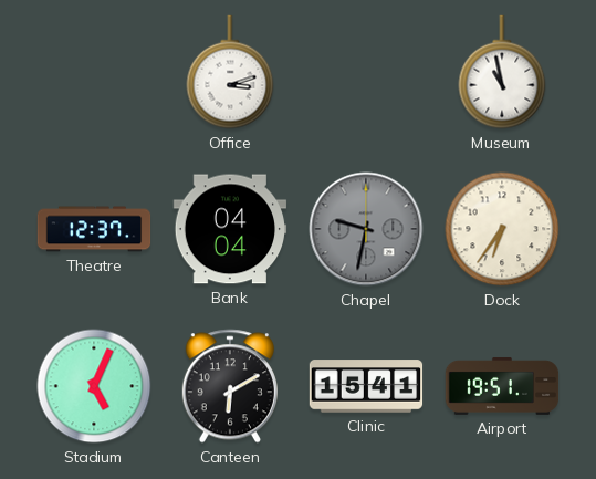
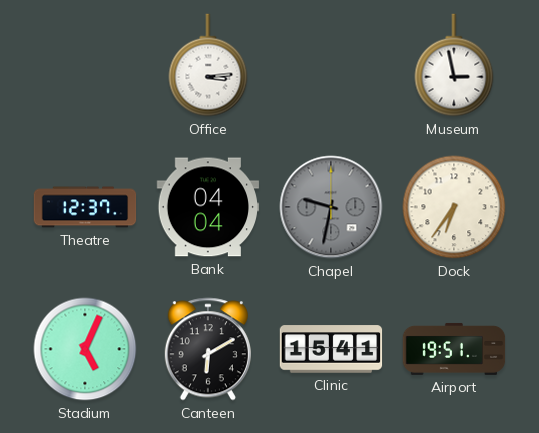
Office: 3:12 -> 3:14 (208, 65)
Museum: 10:58 -> 2:58 (454, 65)
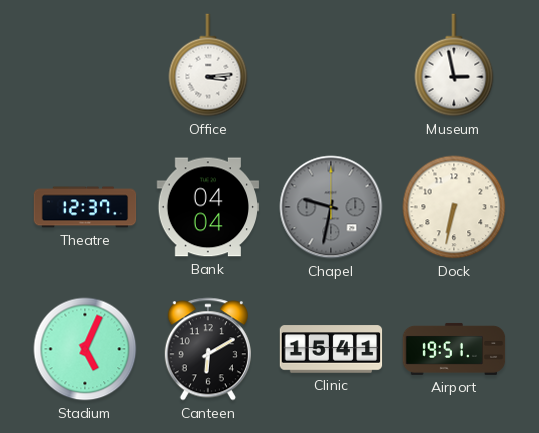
Dock: 6:36 -> 6:32 (454, 207)
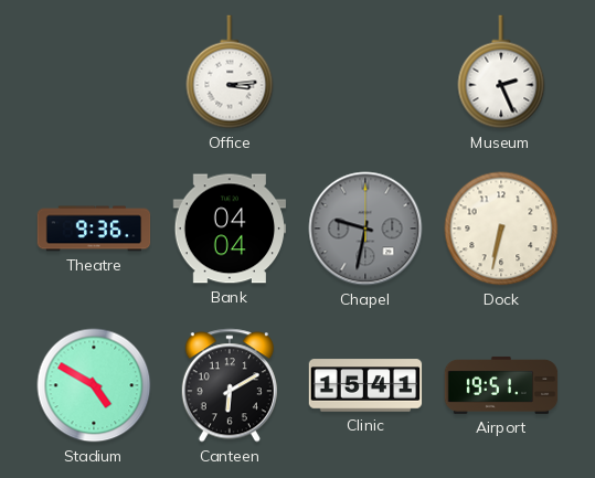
Museum: 2:58 -> 2:26 (501, 72)
Theatre: 12:37 -> 9:36 (94, 229)
Stadium: 5:04 -> 4:50 (94, 385)
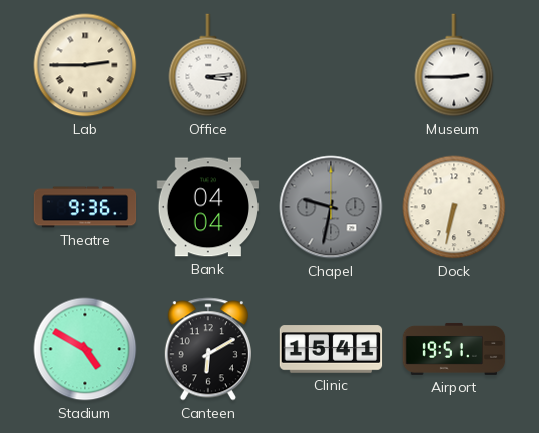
Lab: none -> 2:45 (85, 65)
Museum: 2:26 -> 2:45 (454, 65)
